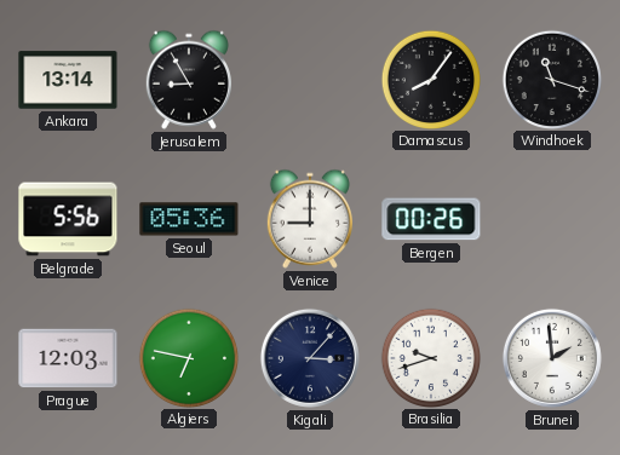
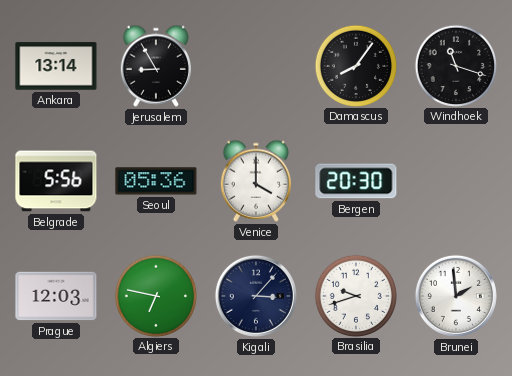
Venice: 9:00 -> 4:00 (256, 181)
Bergen: 00:26 -> 20:30 (356, 181)
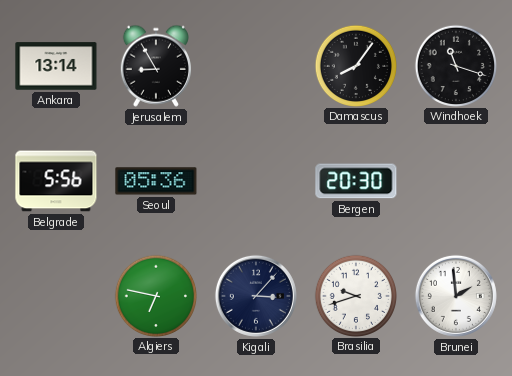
Venice: 4:00 -> none (256, 181)
Prague: 12:03 -> none (56, 296)
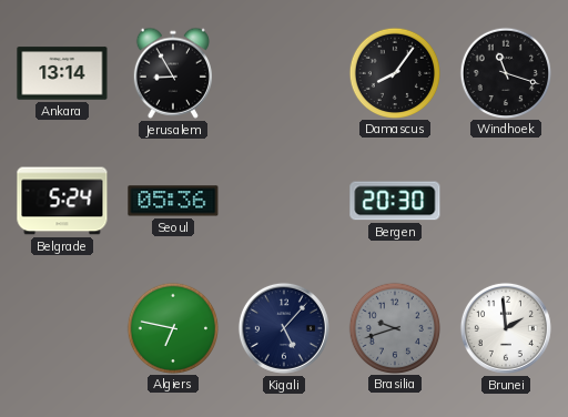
Belgrade: 5:56 -> 5:24 (62, 201)
Kigali: 3:07 -> 5:07 (284, 328)
Brasilia dial: white -> grey (394, 327)
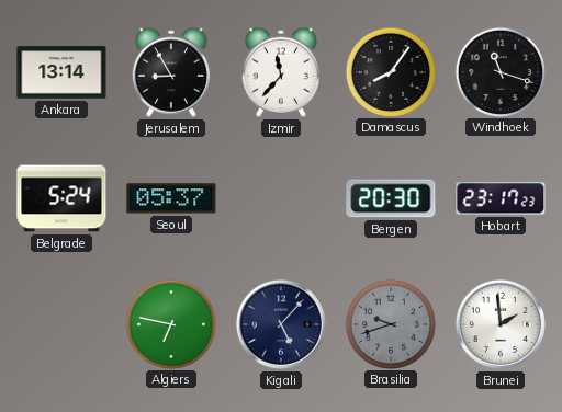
Izmir: none -> 11:37 (281, 72)
Seoul: 05:36 -> 05:37 (171, 198)
Hobart: none -> 23:17 (501, 198)
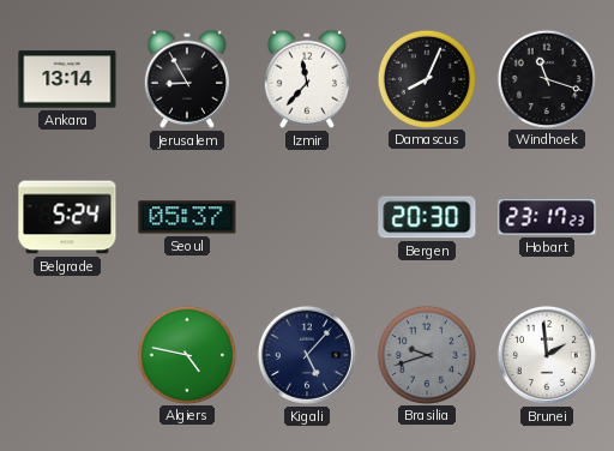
Damascus: 8:06 -> 8:04 (426, 78)
Algiers: 6:47 -> 4:47 (186, 354)
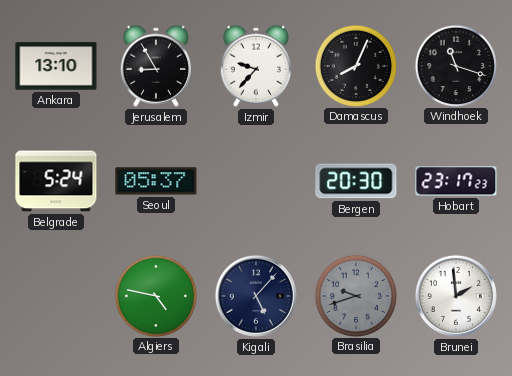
Ankara: 13:14 -> 13:10 (56, 66)
Izmir: 11:37 -> 9:37 (256, 66)
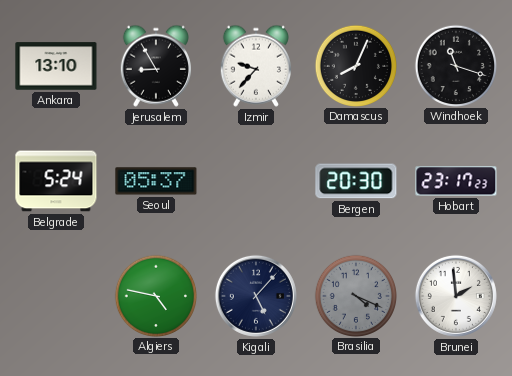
Brasilia: 9:42 -> 4:19 (355, 295)
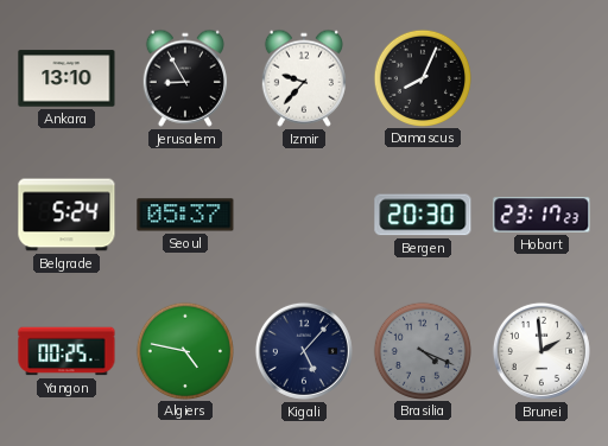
Windhoek: 11:18 -> none (455, 65)
Yangon: none -> 00:25 (66, 351)
